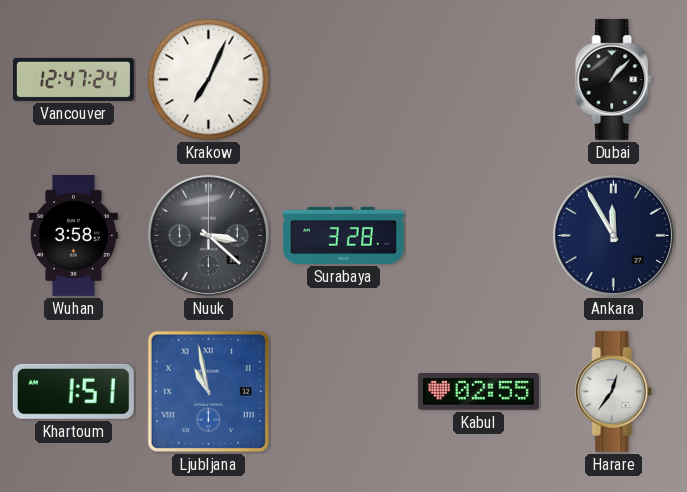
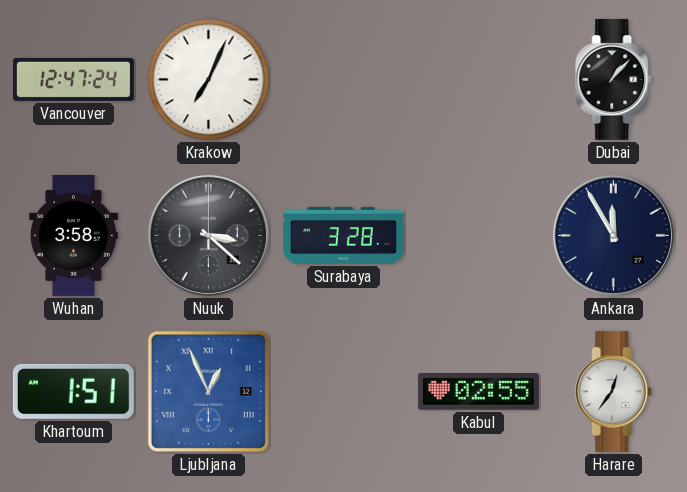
Ljubljana: 10:58 -> 12:56 (209, 392)
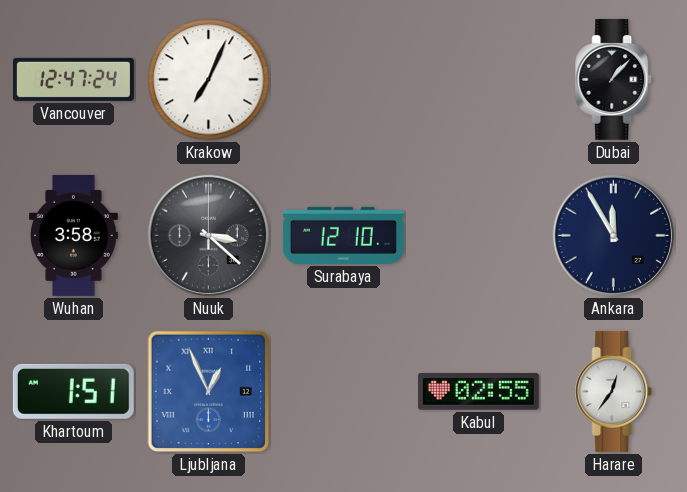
Surabaya: 3:28 -> 12:10 (343, 235)
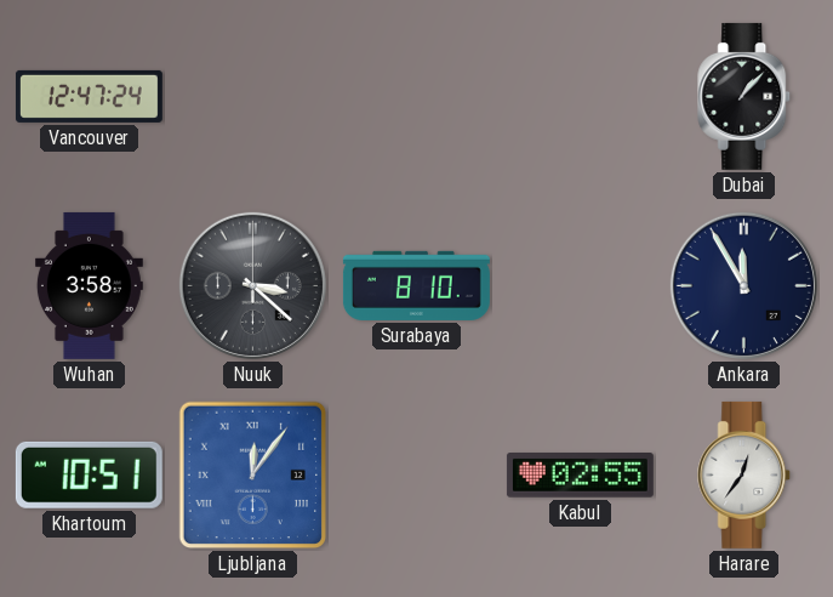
Krakow: 7:04 -> none (209, 80)
Surabaya: 12:10 -> 8:10 (416, 285)
Khartoum: 1:51 -> 10:51 (89, 474)
Ljubljana: 12:56 -> 12:06 (253, 476)
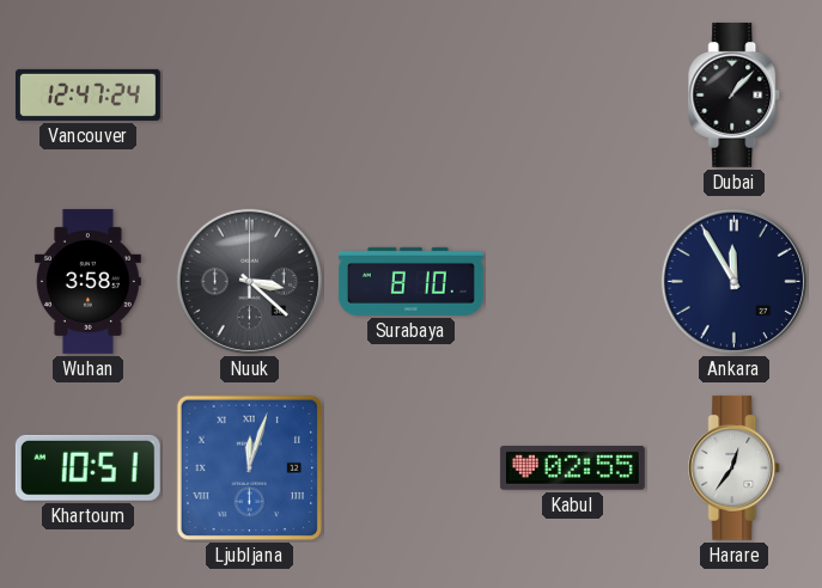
Ljubljana: 12:06 -> 12:03 (250, 468)
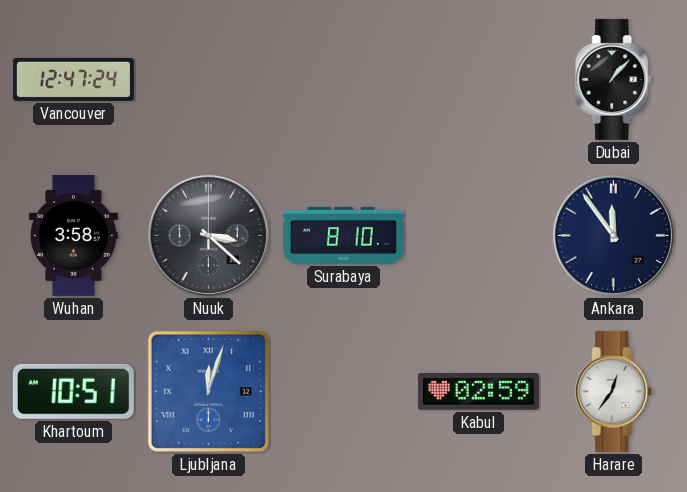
Ankara: 11:55 -> 11:54 (613, 235)
Kabul: 02:55 -> 02:59 (478, 392)
